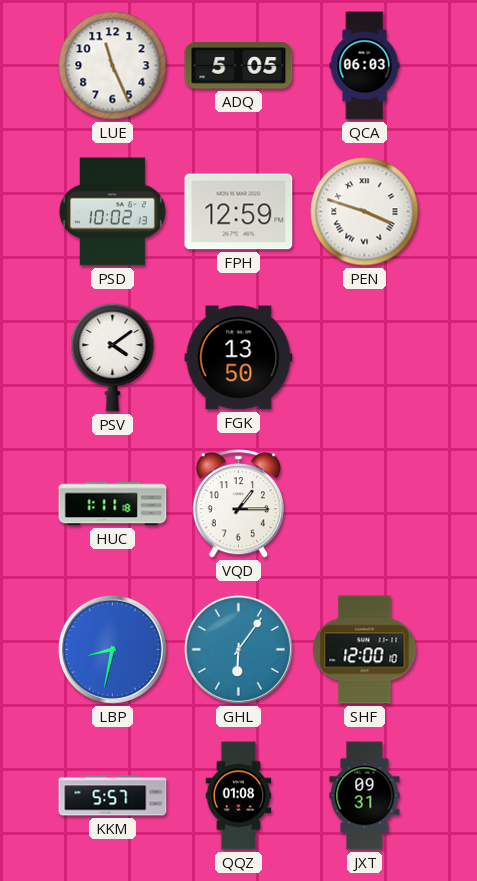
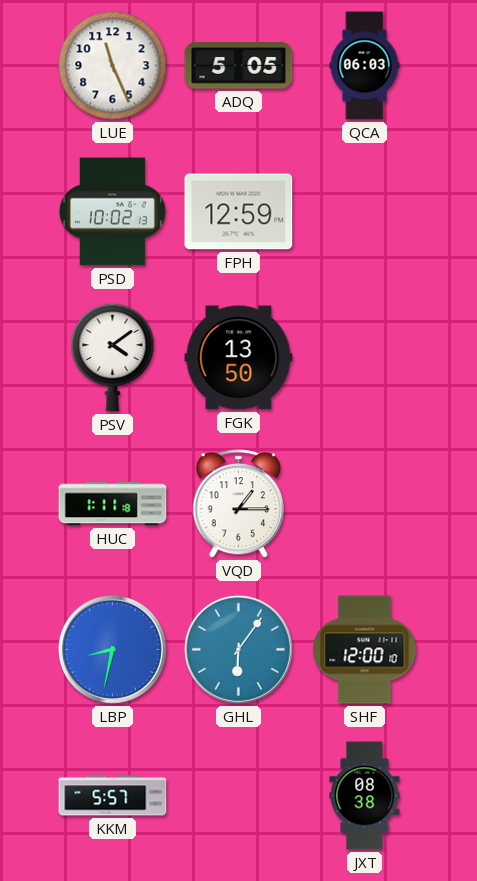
PEN: 3:48 -> none (365, 212)
QQZ: 01:08 -> none (239, 796)
JXT: 09:31 -> 08:38 (365, 796)
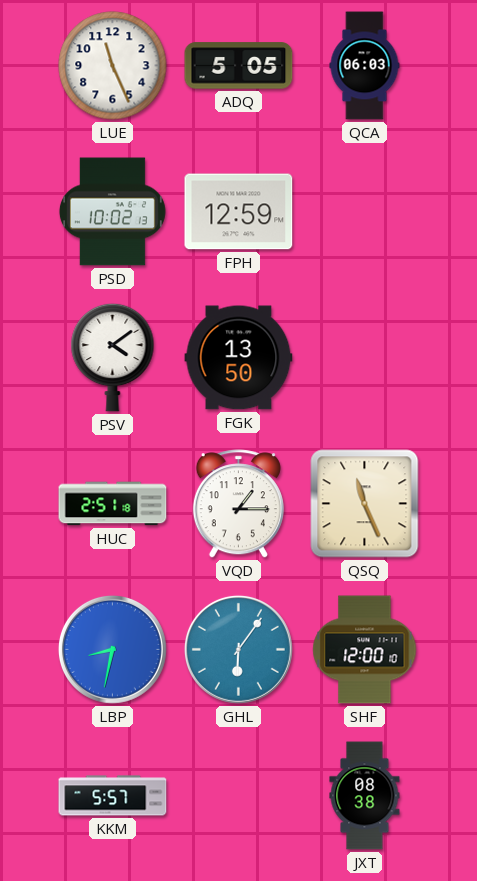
HUC: 1:11 -> 2:51 (113, 504)
QSQ: none -> 11:26 (365, 504)
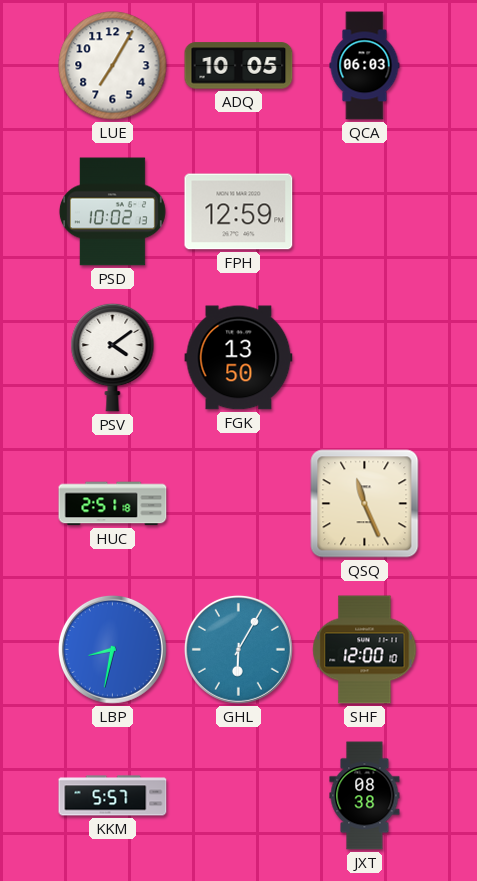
LUE: 11:26 -> 7:05 (113, 66)
ADQ: 5:05 -> 10:05 (239, 66)
VQD: 1:15 -> none (238, 504)
GHL: 6:06 -> 6:05 (238, 649)
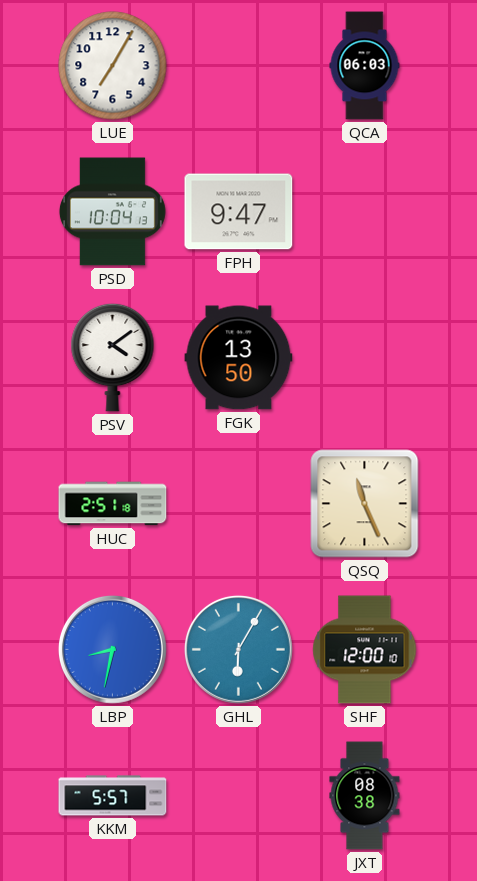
ADQ: 10:05 -> none (239, 66)
PSD: 10:02 -> 10:04 (112, 212)
FPH: 12:59 -> 9:47 (239, 212)
